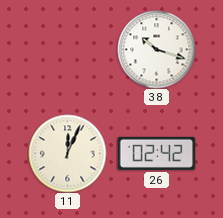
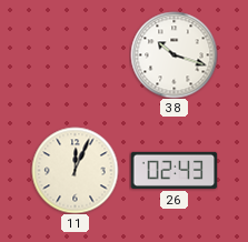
26: 02:42 -> 02:43 (173, 170)
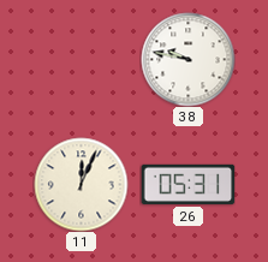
38: 10:18 -> 9:47 (187, 59)
26: 02:43 -> 05:31 (187, 184)
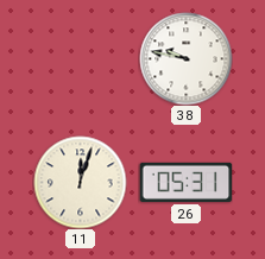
11: 12:04 -> 12:03 (80, 182)
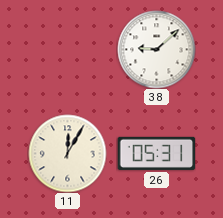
38: 9:47 -> 9:08 (156, 49)
11: 12:03 -> 12:05 (67, 153)
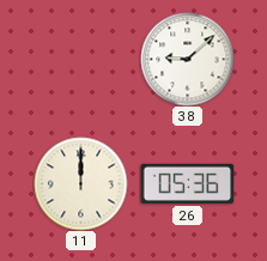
11: 12:05 -> 12:00 (80, 183)
26: 05:31 -> 05:36 (187, 183)
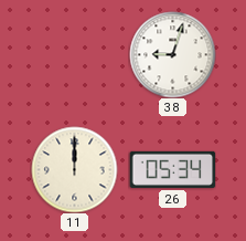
38: 9:08 -> 9:03 (172, 54)
26: 05:36 -> 05:34 (172, 169)
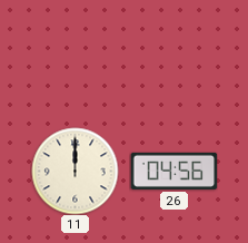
38: 9:03 -> none (172, 54)
26: 05:34 -> 04:56 (173, 171)
